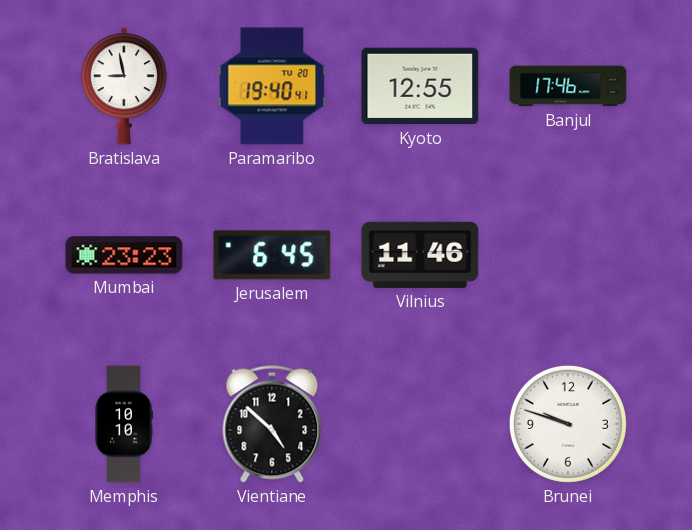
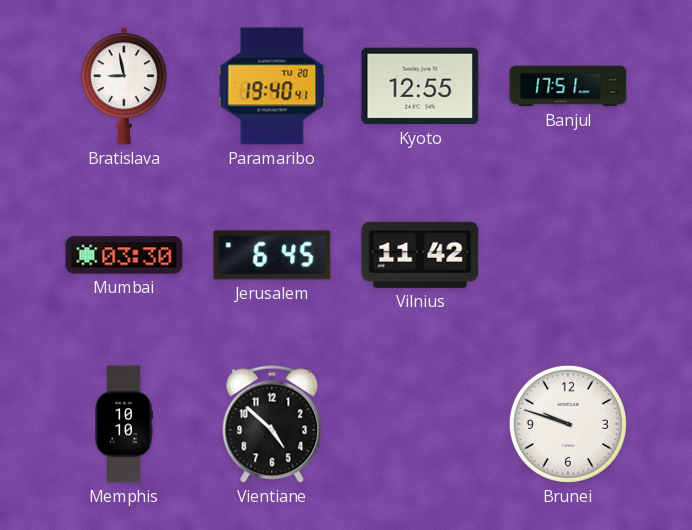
Banjul: 17:46 -> 17:51 (568, 86)
Mumbai: 23:23 -> 03:30 (124, 255)
Vilnius: 11:46 -> 11:42 (420, 255)
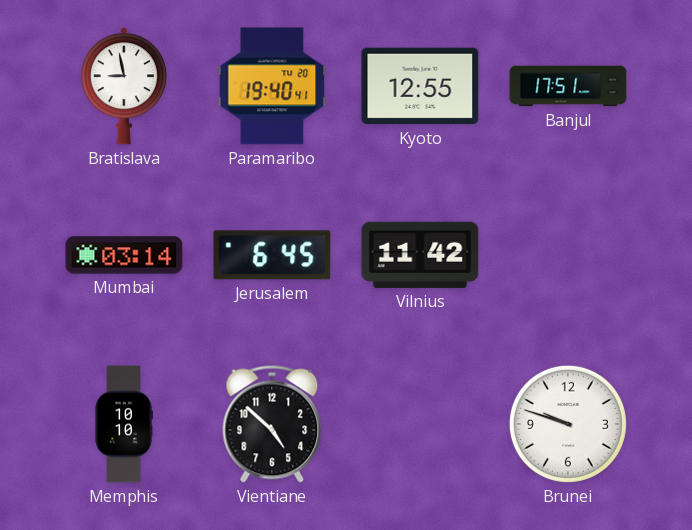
Mumbai: 03:30 -> 03:14 (124, 255)
